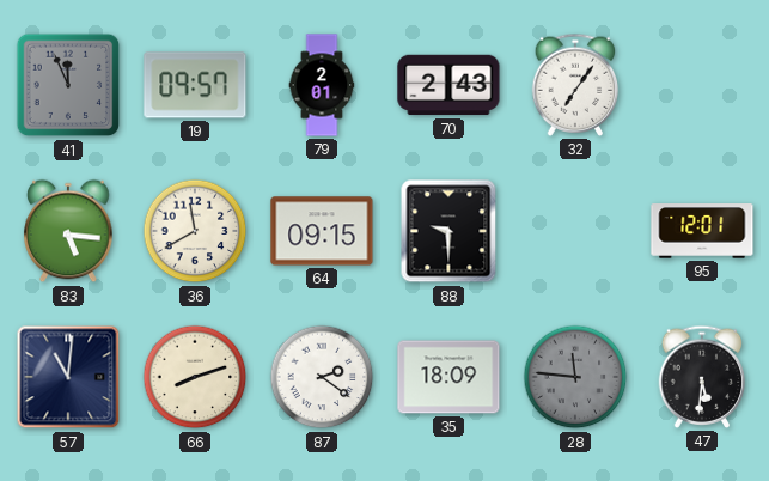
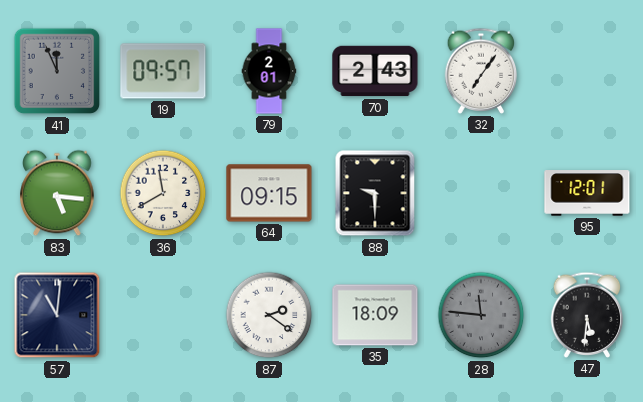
66: 8:12 -> none (195, 377)
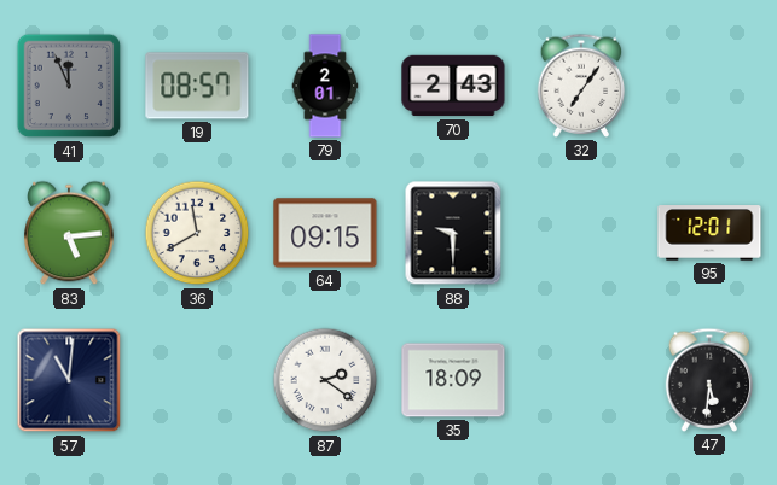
19: 09:57 -> 08:57 (197, 86)
83: 5:16 -> 5:14 (69, 233)
28: 11:46 -> none (481, 315)
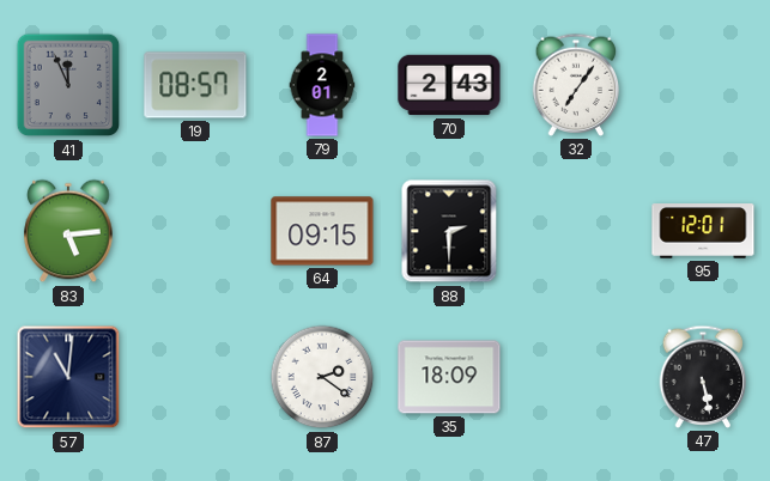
36: 11:40 -> none (197, 233)
88: 9:30 -> 2:30 (449, 231)
47: 5:31 -> 5:28 (703, 377)
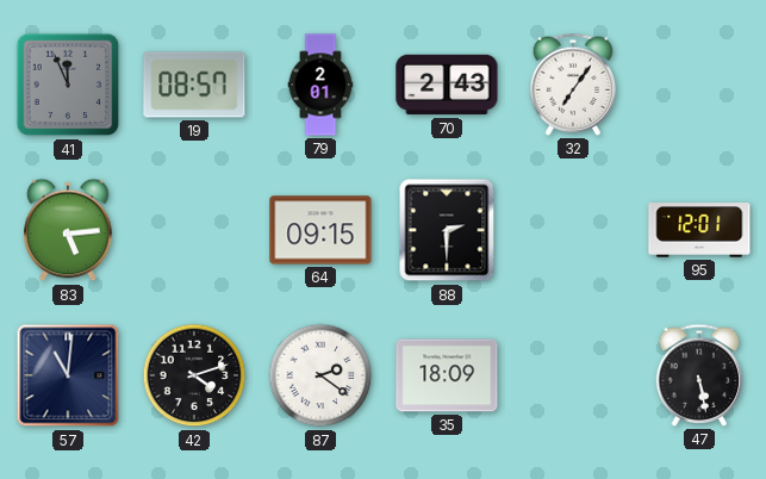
42: none -> 4:12 (194, 375)
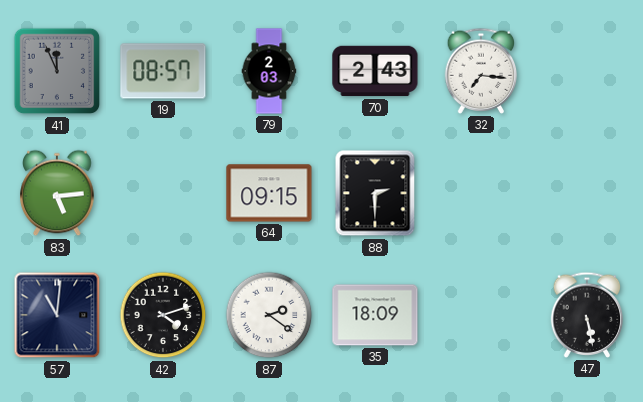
79: 2:01 -> 2:03 (269, 71)
32: 7:06 -> 7:16 (481, 71)
95: 12:01 -> none (699, 230)
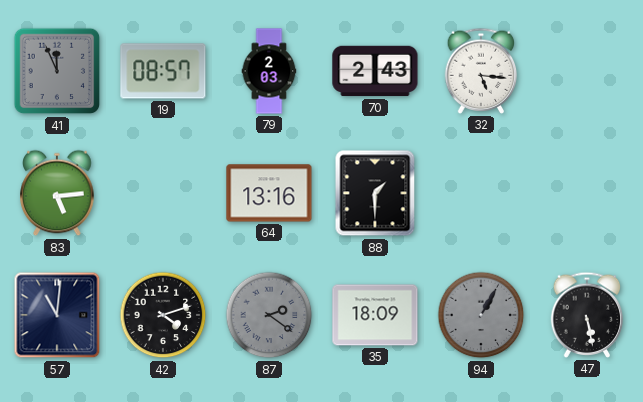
32: 7:16 -> 5:16 (481, 71)
64: 09:15 -> 13:16 (269, 193)
88: 2:30 -> 1:30 (375, 193)
87 dial: white -> grey (269, 315)
94: none -> 1:05 (481, 315)
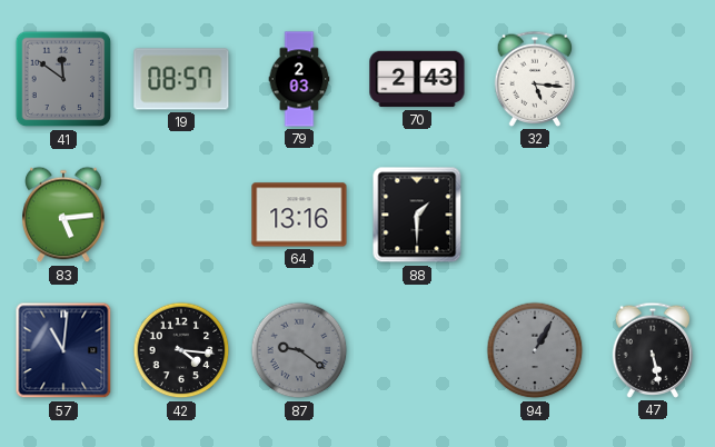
41: 11:56 -> 11:51 (63, 79)
42: 4:12 -> 4:16 (181, 350)
87: 2:21 -> 9:21 (299, 350)
35: 18:09 -> none (375, 315)
